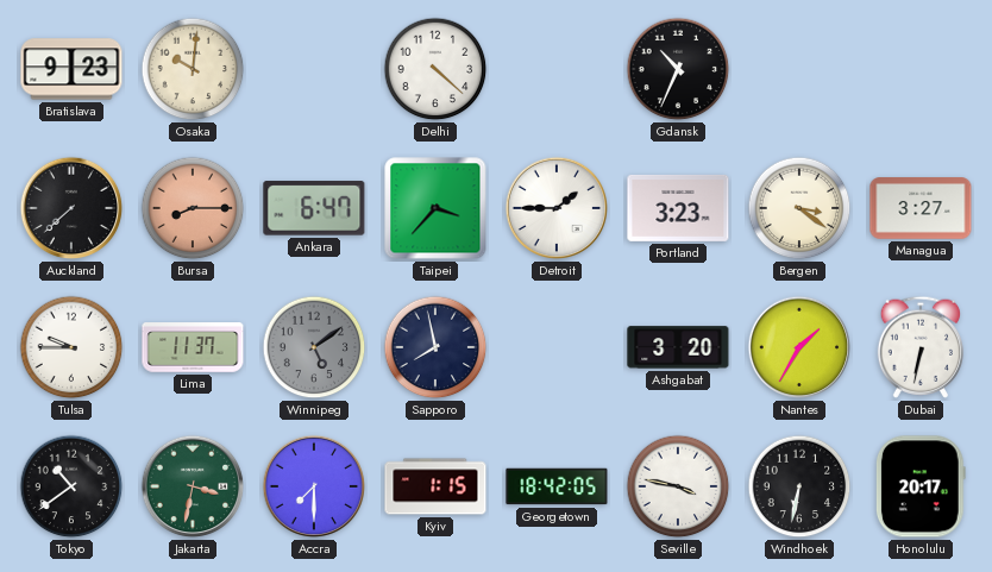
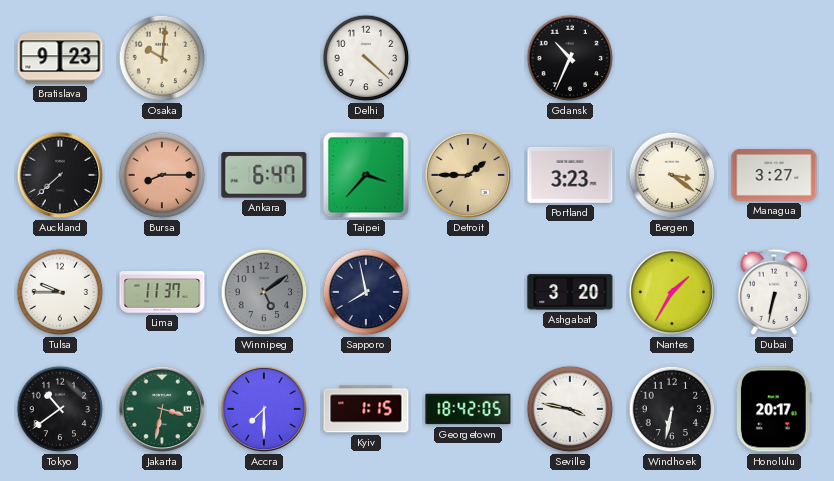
Detroit dial: white -> champagne (468, 175)
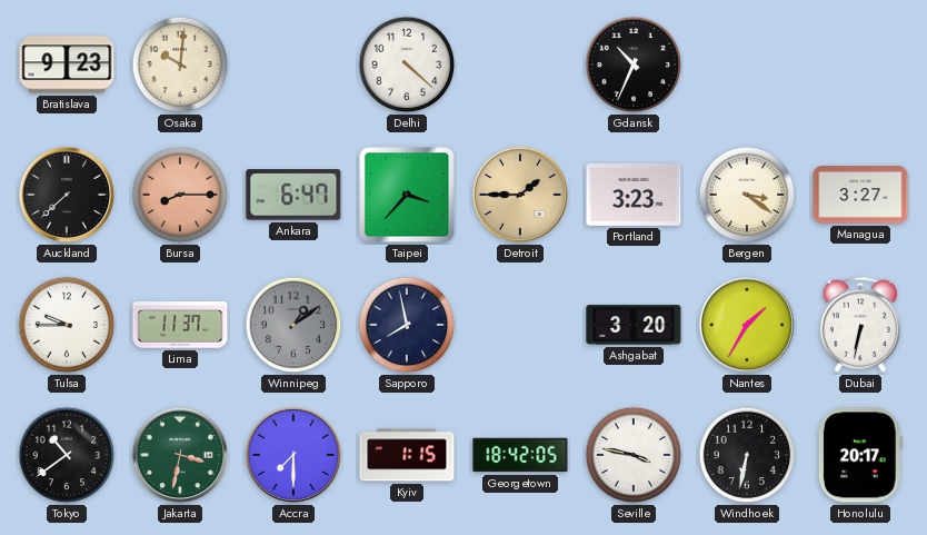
Winnipeg: 5:09 -> 1:09 (293, 325)
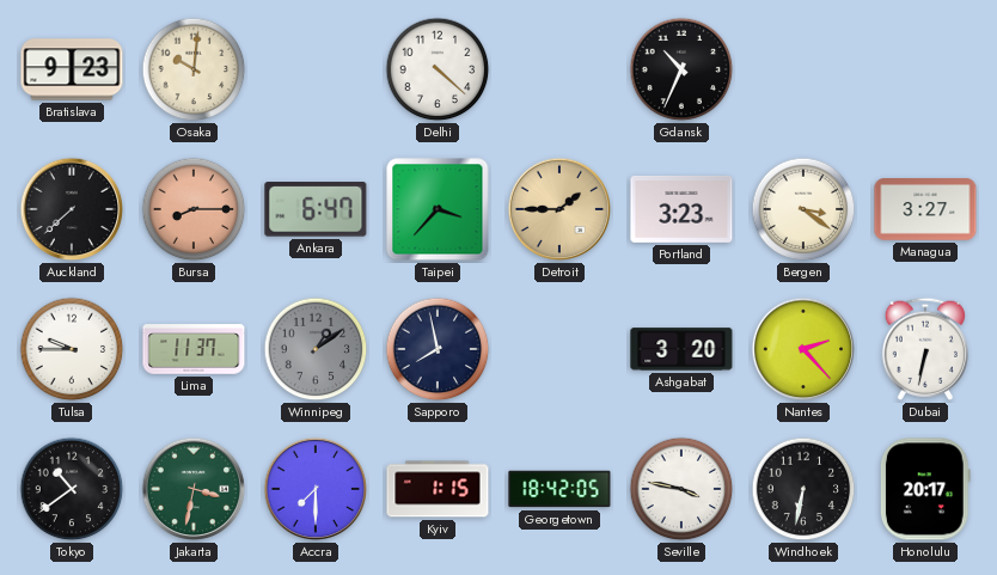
Nantes: 1:35 -> 2:23 (803, 349)
